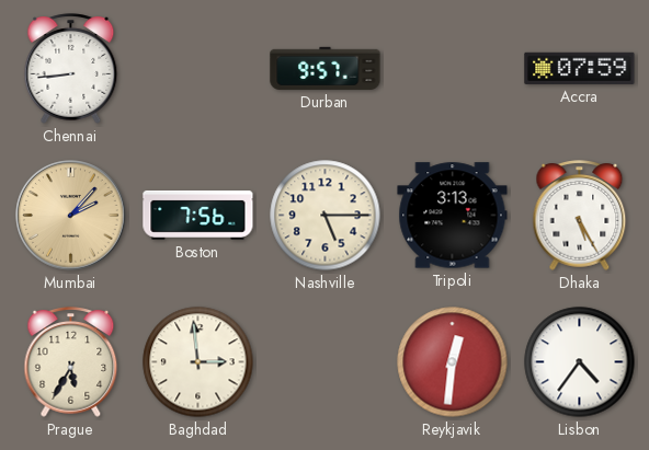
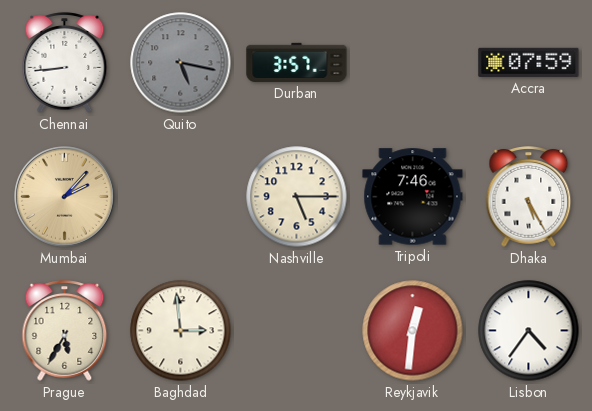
Quito: none -> 5:17 (181, 63)
Durban: 9:57 -> 3:57 (297, 62)
Boston: 7:56 -> none (198, 215)
Tripoli: 3:13 -> 7:46 (413, 197)
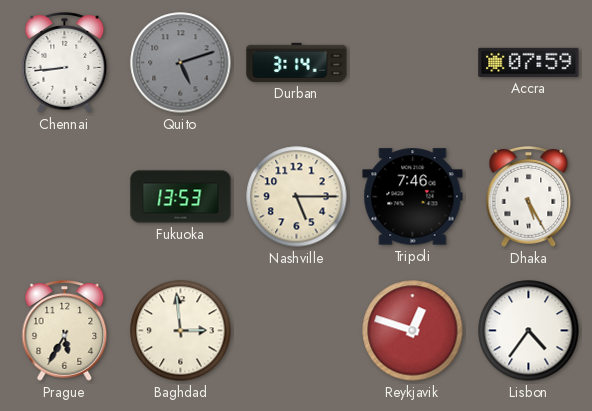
Quito: 5:17 -> 5:12 (181, 63)
Durban: 3:57 -> 3:14 (297, 62)
Mumbai: 2:07 -> none (65, 197)
Fukuoka: none -> 13:53 (181, 197)
Reykjavik: 12:31 -> 12:48 (413, 331)
